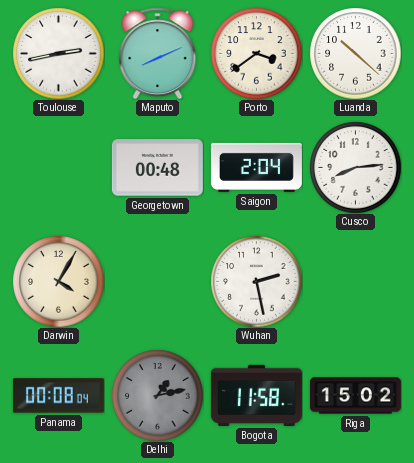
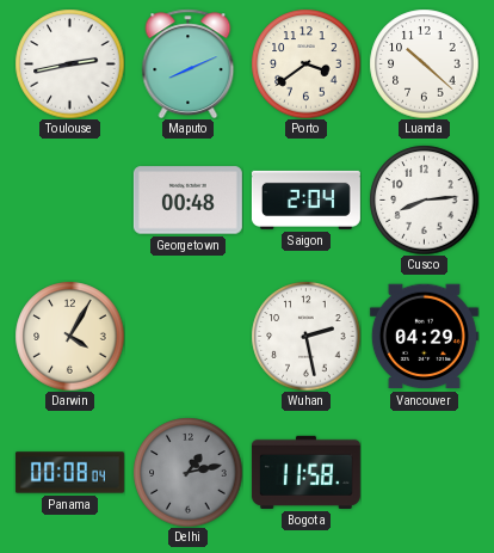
Vancouver: none -> 04:29 (424, 337)
Riga: 15:02 -> none (355, 396)
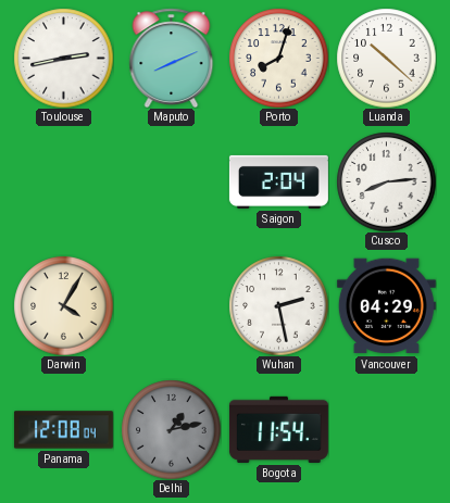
Porto: 3:39 -> 8:03 (278, 58)
Georgetown: 00:48 -> none (187, 201)
Panama: 00:08 -> 12:08 (63, 430)
Bogota: 11:58 -> 11:54 (278, 429)
